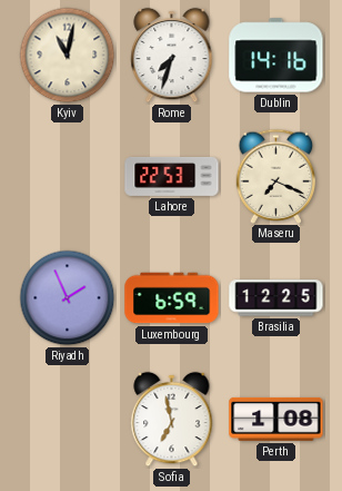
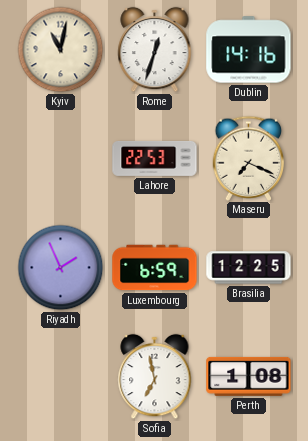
Rome: 7:33 -> 12:33 (155, 50)
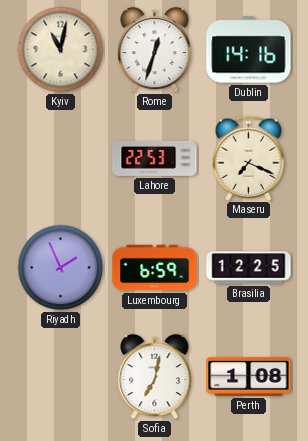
Sofia: 6:58 -> 7:02 (155, 377)
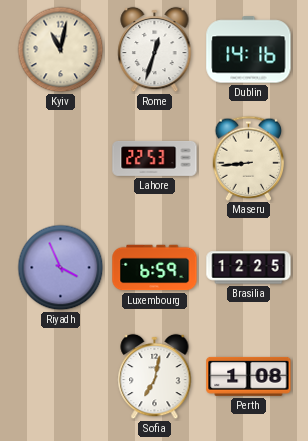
Maseru: 7:19 -> 8:44 (249, 158)
Riyadh: 1:56 -> 3:56 (61, 268)
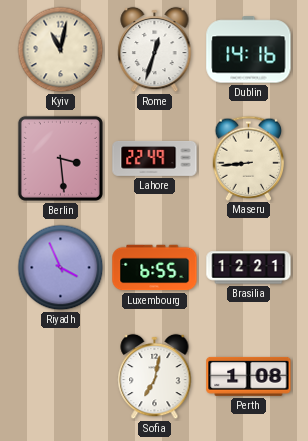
Berlin: none -> 3:29 (60, 158)
Lahore: 22:53 -> 22:49 (155, 158)
Luxembourg: 6:59 -> 6:55 (155, 268)
Brasilia: 12:25 -> 12:21 (249, 268)
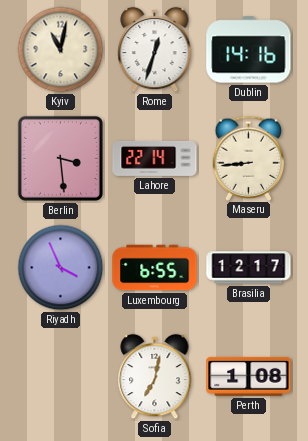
Lahore: 22:49 -> 22:14 (155, 158)
Brasilia: 12:21 -> 12:17 (249, 268)
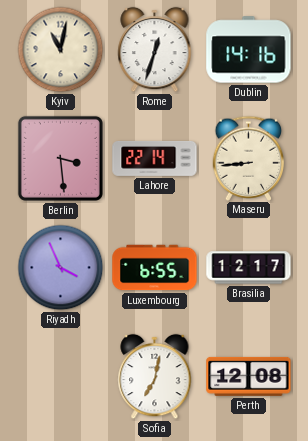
Perth: 1:08 -> 12:08 (249, 376)
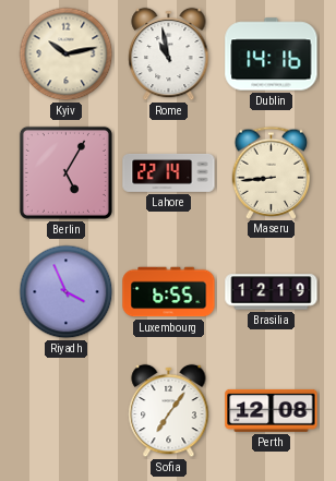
Kyiv: 11:02 -> 10:13 (67, 55)
Rome: 12:33 -> 10:58 (169, 55)
Berlin: 3:29 -> 5:05 (65, 172)
Brasilia: 12:17 -> 12:19 (272, 292)
Sofia: 7:02 -> 7:06 (169, 411)
